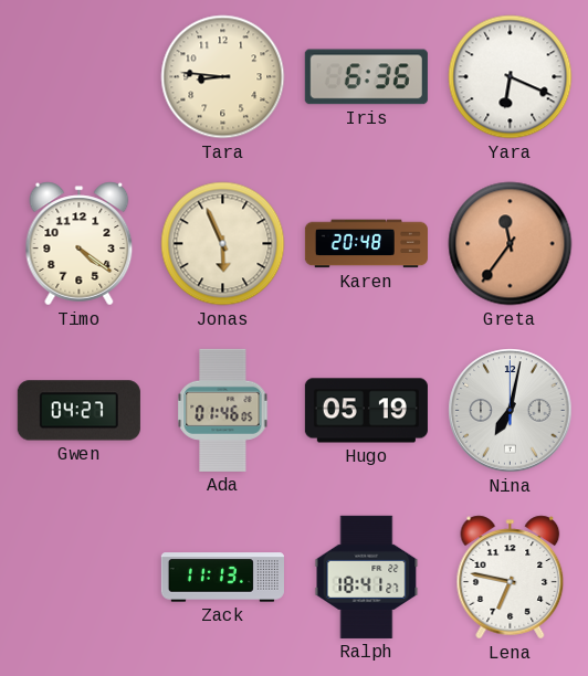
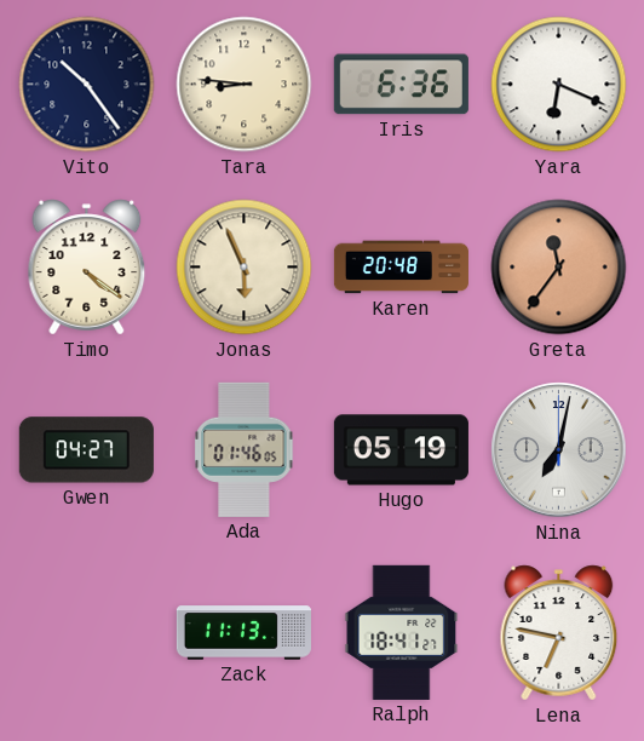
Vito: none -> 10:24 (87, 85)
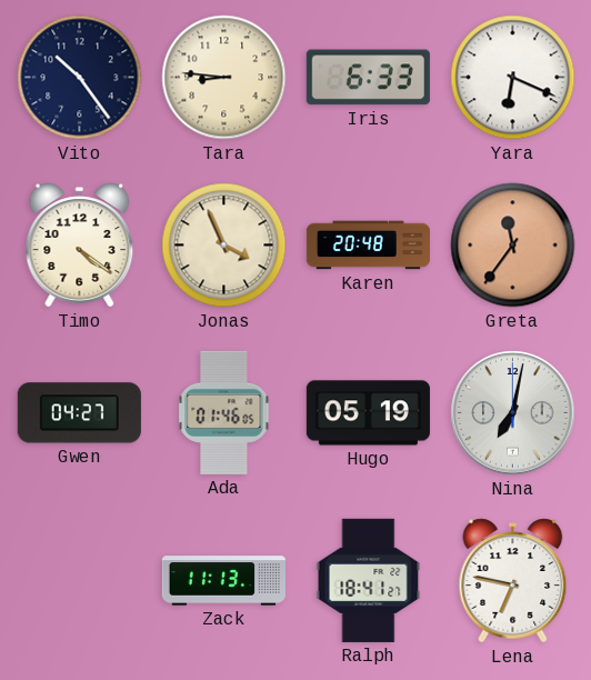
Iris: 6:36 -> 6:33 (368, 78)
Jonas: 5:56 -> 3:56 (224, 246)
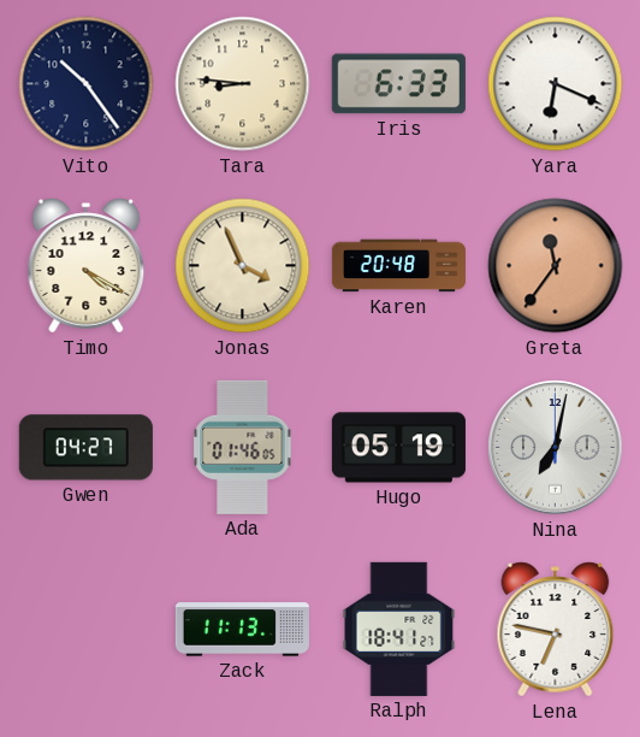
Timo: 4:21 -> 4:20 (87, 266)
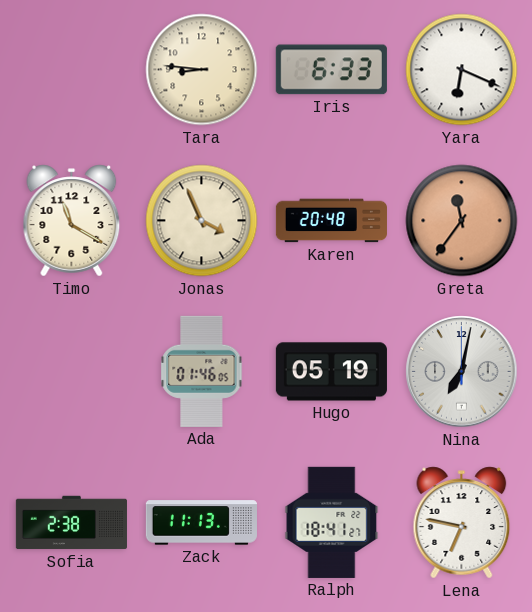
Vito: 10:24 -> none (87, 84)
Timo: 4:20 -> 11:20 (72, 221)
Gwen: 04:27 -> none (85, 448)
Sofia: none -> 2:38 (71, 523)
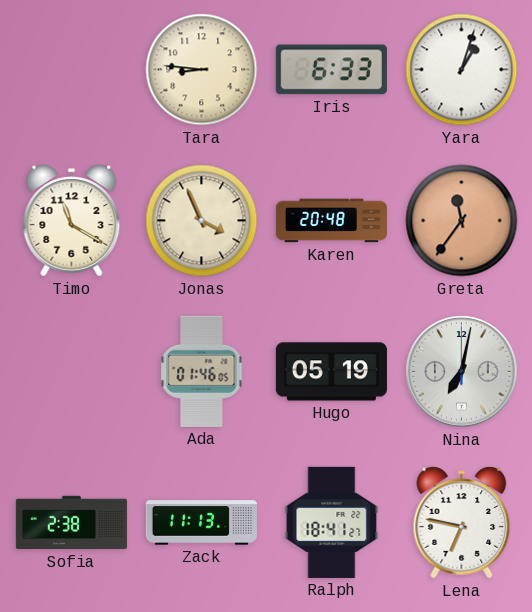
Yara: 6:19 -> 1:03 (462, 70)
